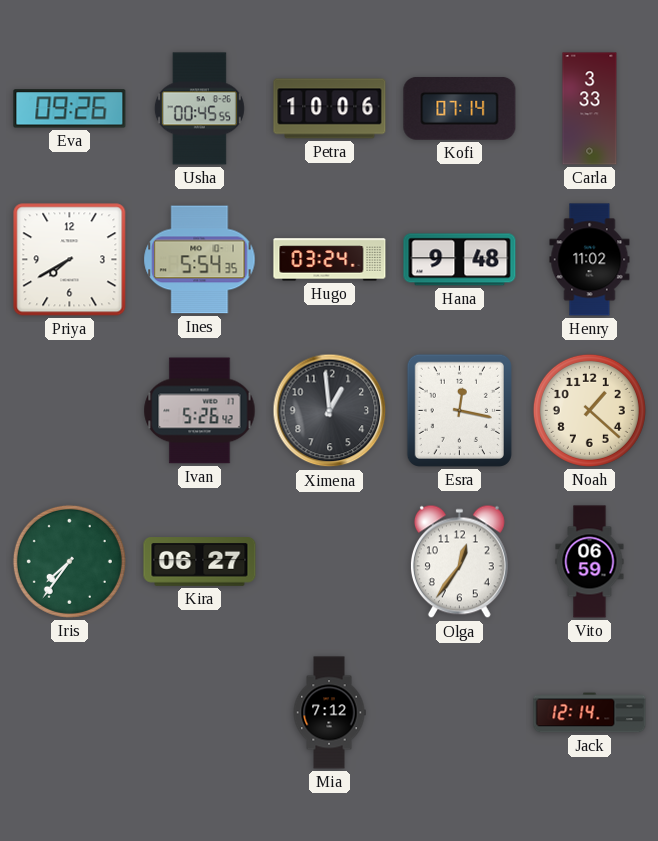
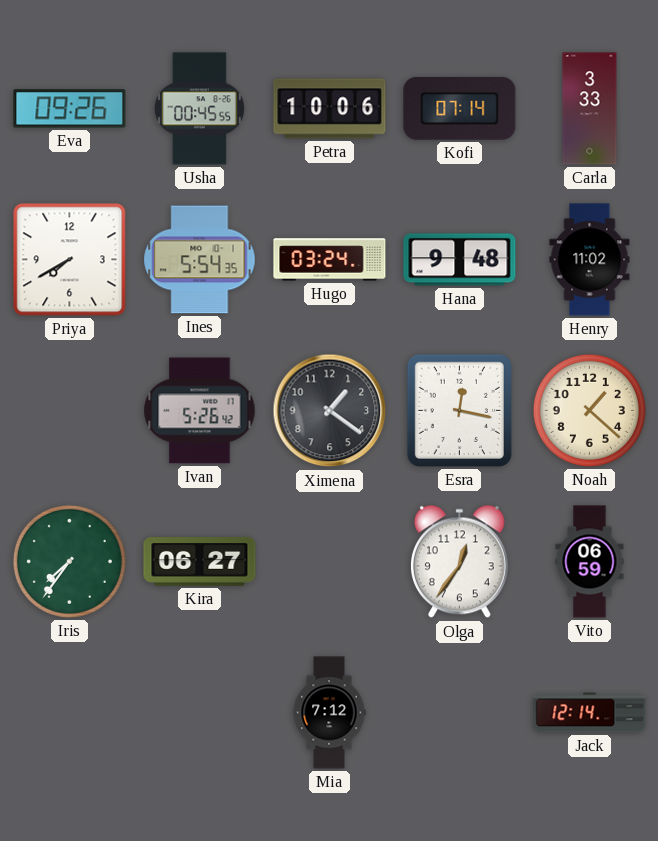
Ximena: 12:59 -> 1:21 (330, 411)
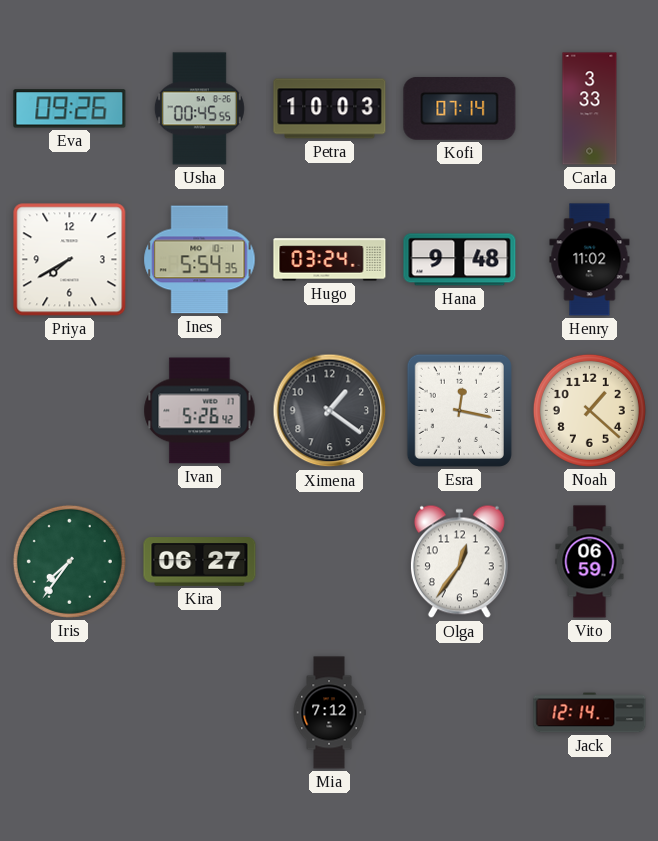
Petra: 10:06 -> 10:03 (330, 109)
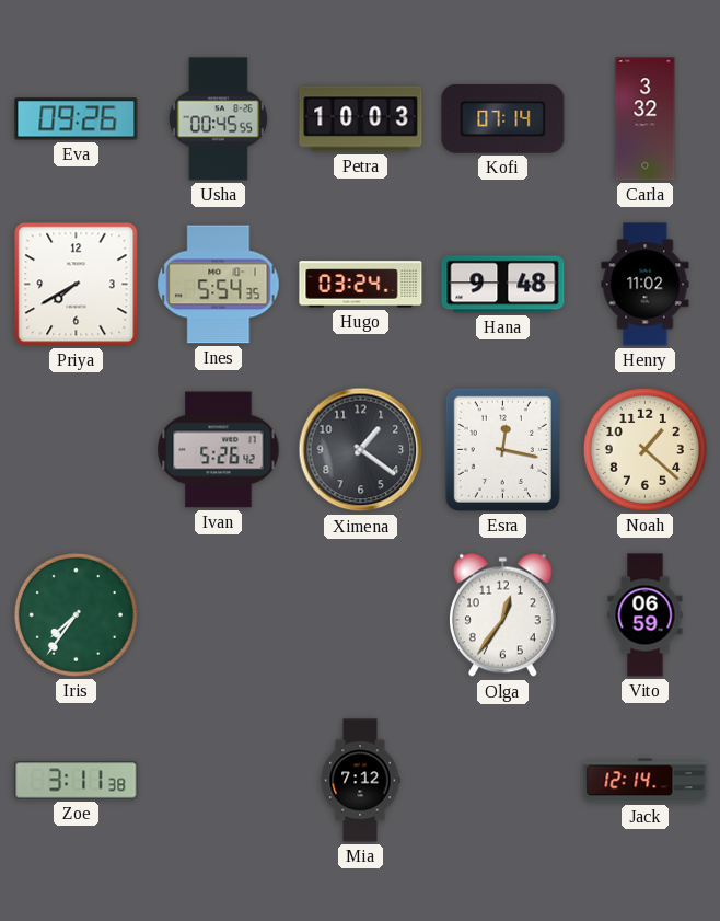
Carla: 3:33 -> 3:32 (646, 119)
Kira: 06:27 -> none (200, 562)
Zoe: none -> 3:11 (77, 781)
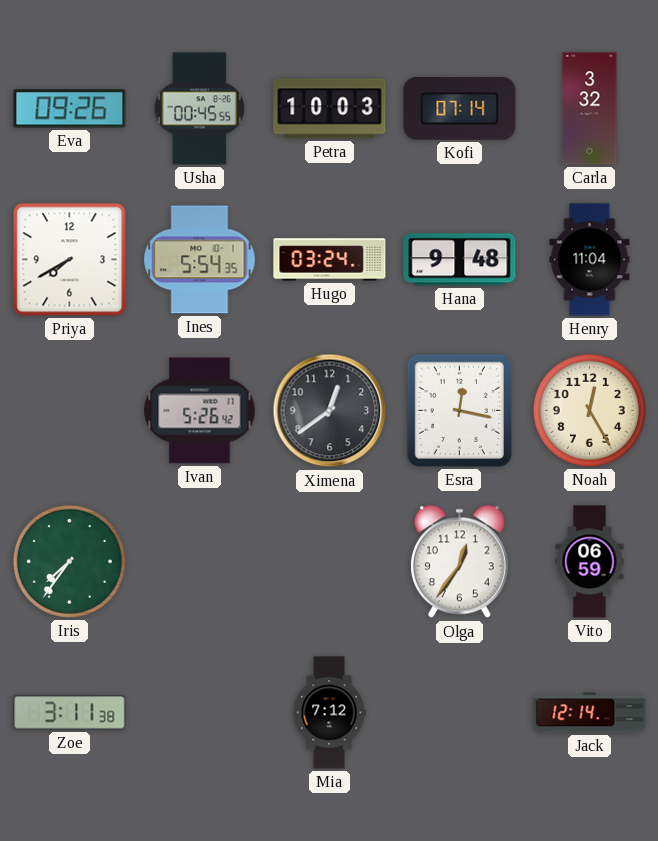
Henry: 11:02 -> 11:04 (590, 260)
Ximena: 1:21 -> 12:39 (330, 411)
Noah: 1:22 -> 12:25 (589, 410)
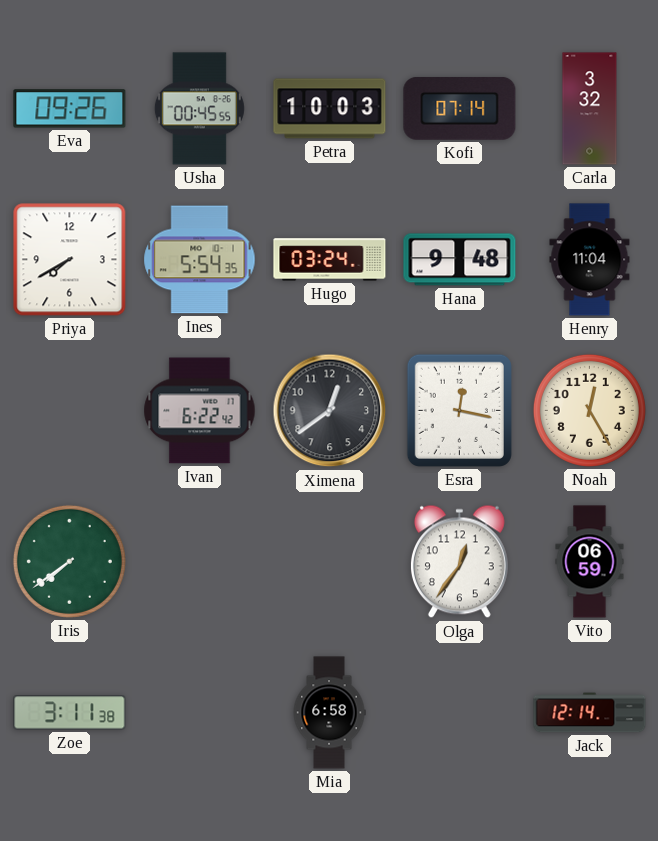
Ivan: 5:26 -> 6:22 (200, 411)
Iris: 7:36 -> 7:39 (69, 561)
Mia: 7:12 -> 6:58 (329, 713)
